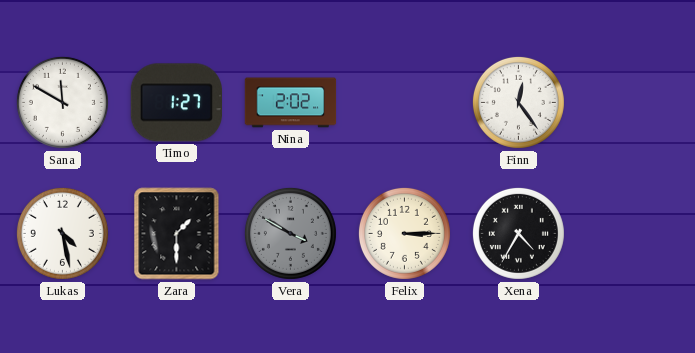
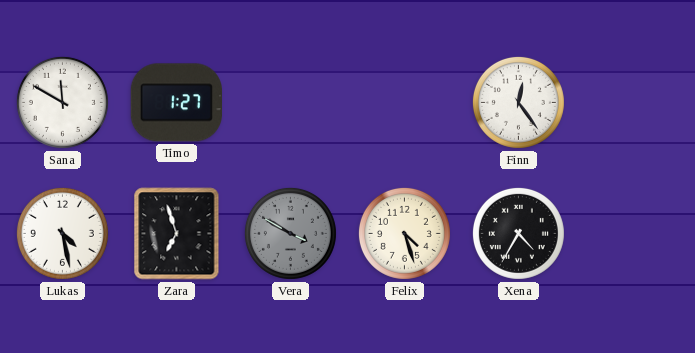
Nina: 2:02 -> none (291, 103)
Zara: 1:30 -> 6:57 (177, 234)
Felix: 3:15 -> 4:27 (404, 233)
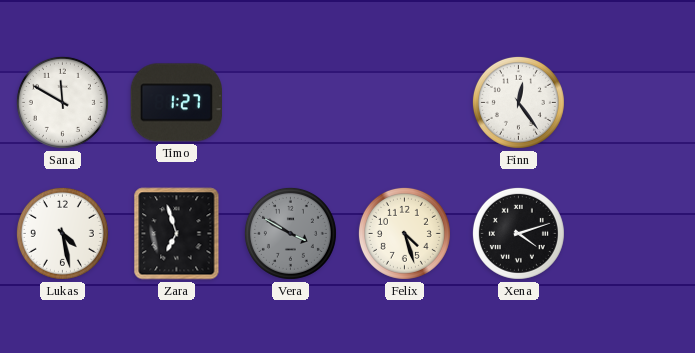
Xena: 4:35 -> 4:12 (518, 233)
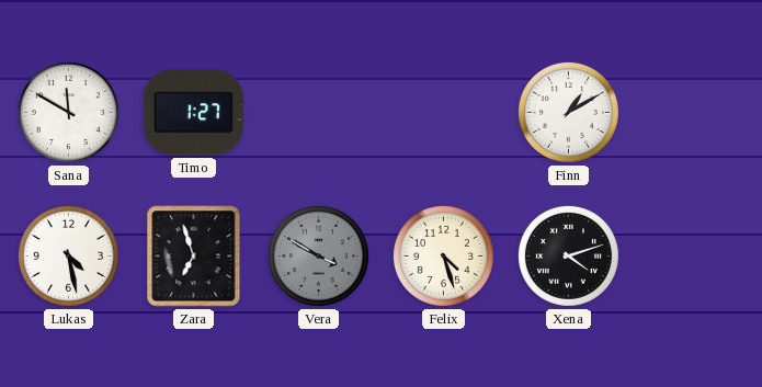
Finn: 12:24 -> 1:10 (568, 112)
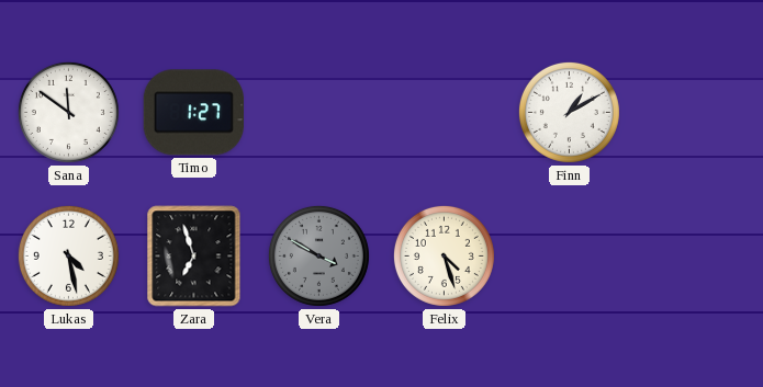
Sana: 11:50 -> 11:51 (68, 112)
Xena: 4:12 -> none (568, 255)
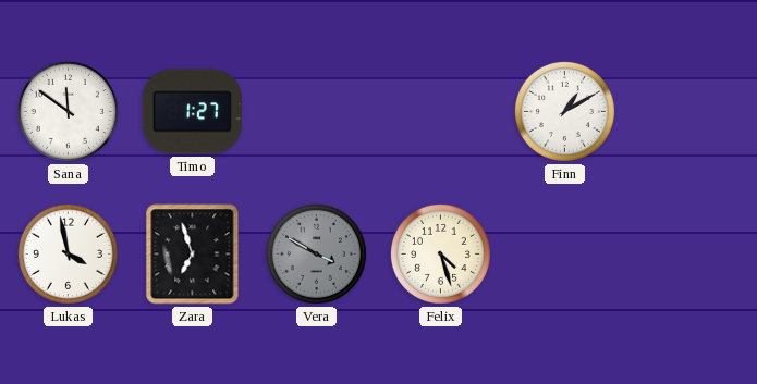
Lukas: 4:28 -> 3:58 (68, 253)
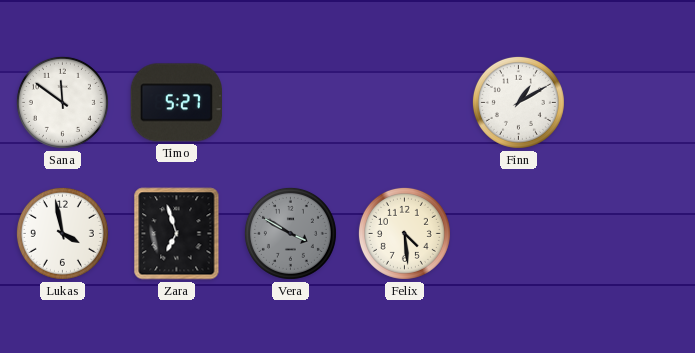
Timo: 1:27 -> 5:27 (176, 103)
Felix: 4:27 -> 4:29 (404, 233)
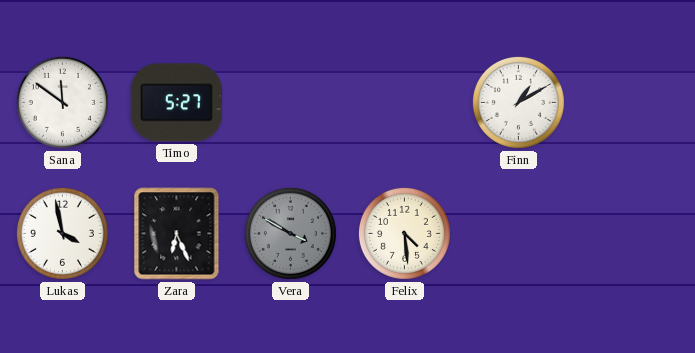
Zara: 6:57 -> 6:26 (177, 234)
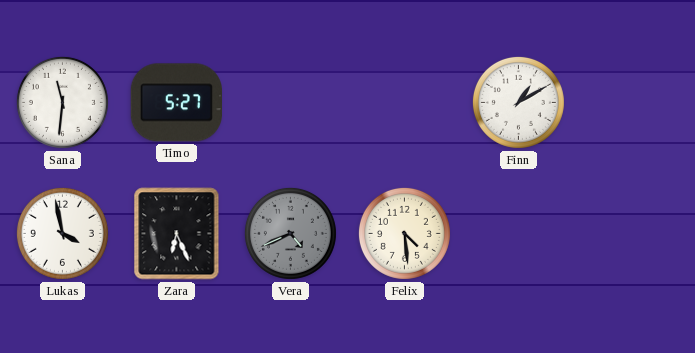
Sana: 11:51 -> 11:31 (62, 102)
Vera: 3:50 -> 4:41 (290, 233)
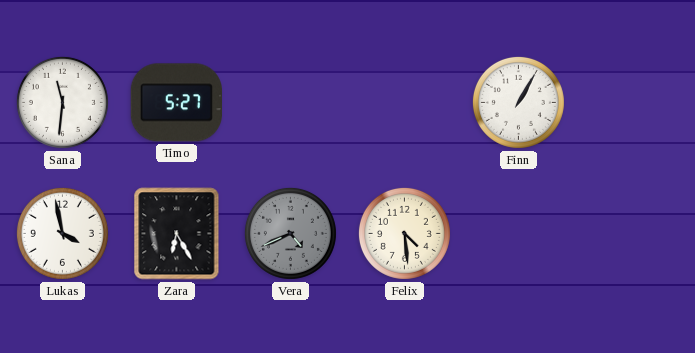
Finn: 1:10 -> 1:05 (518, 102)
Zara: 6:26 -> 6:25 (177, 234)
